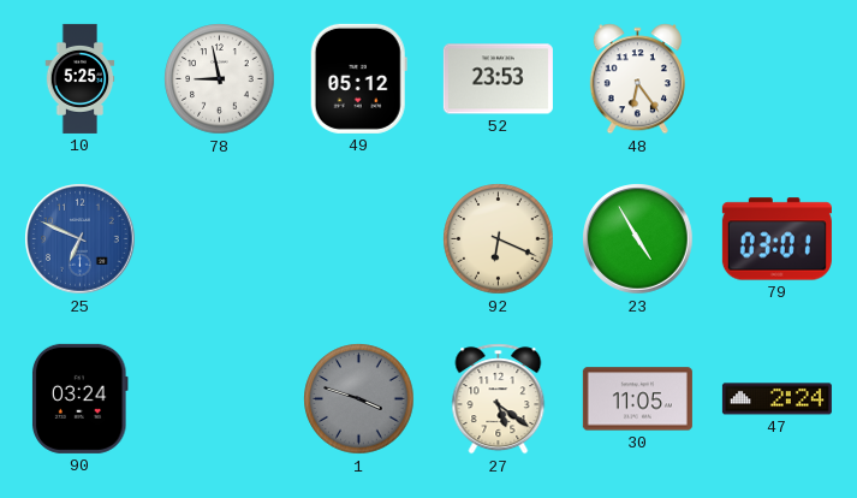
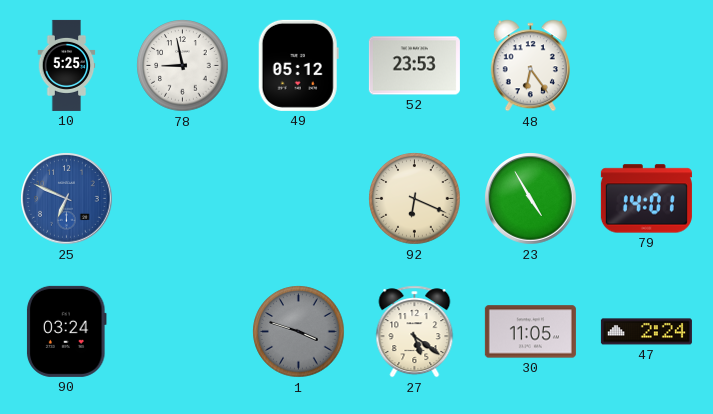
79: 03:01 -> 14:01 (646, 199)
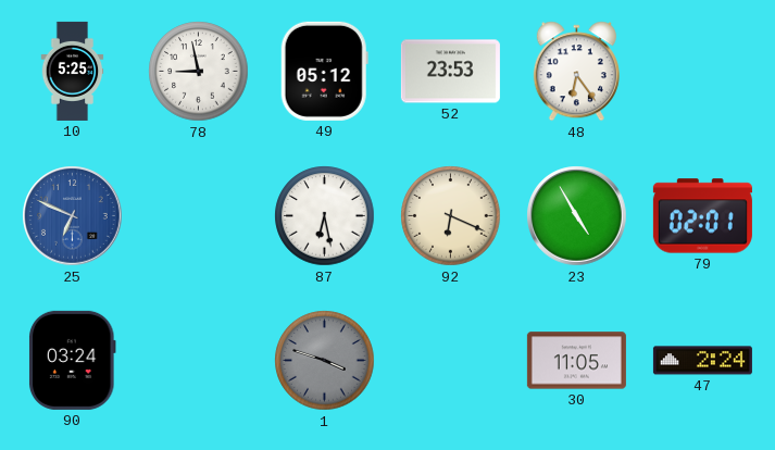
87: none -> 6:28 (325, 216)
79: 14:01 -> 02:01 (702, 216)
27: 5:21 -> none (415, 332)
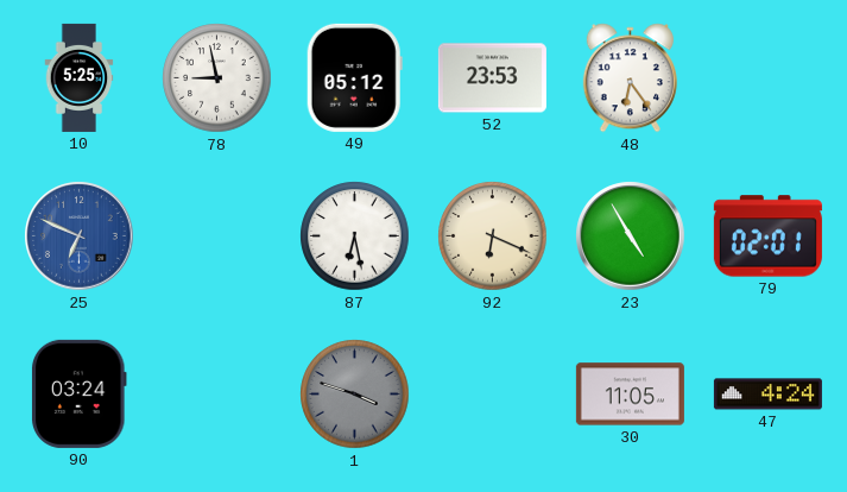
47: 2:24 -> 4:24 (767, 395)
